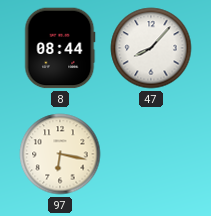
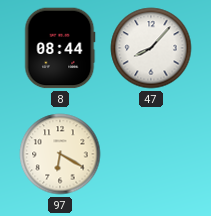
97: 6:17 -> 6:20 (60, 154)
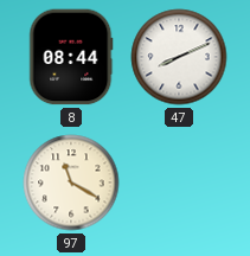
47: 8:07 -> 8:11 (179, 57)
97: 6:20 -> 11:20 (71, 183)
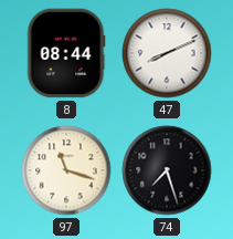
97: 11:20 -> 11:18 (66, 170)
74: none -> 7:27 (167, 170)
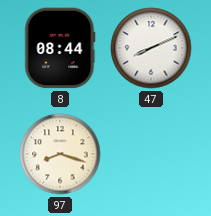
97: 11:18 -> 8:18 (60, 154)
74: 7:27 -> none (167, 170)
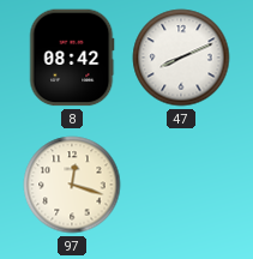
8: 08:44 -> 08:42 (72, 58)
97: 8:18 -> 12:18 (72, 185)
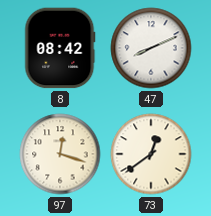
73: none -> 12:39 (151, 154)
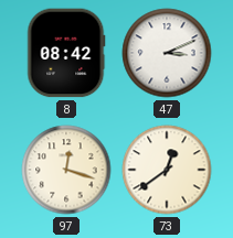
47: 8:11 -> 3:11 (167, 53)
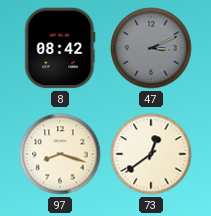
47 dial: white -> grey (151, 48)
97: 12:18 -> 8:18 (60, 154)
